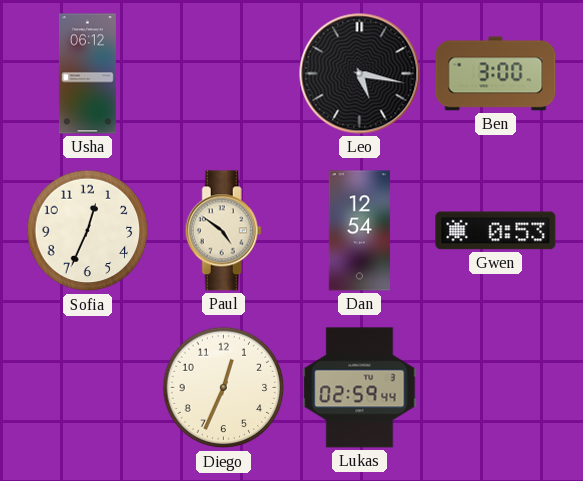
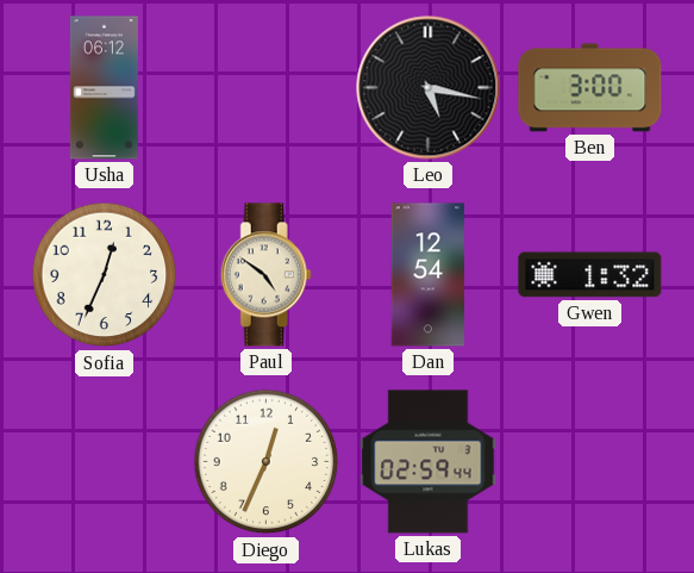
Gwen: 0:53 -> 1:32 (590, 275)
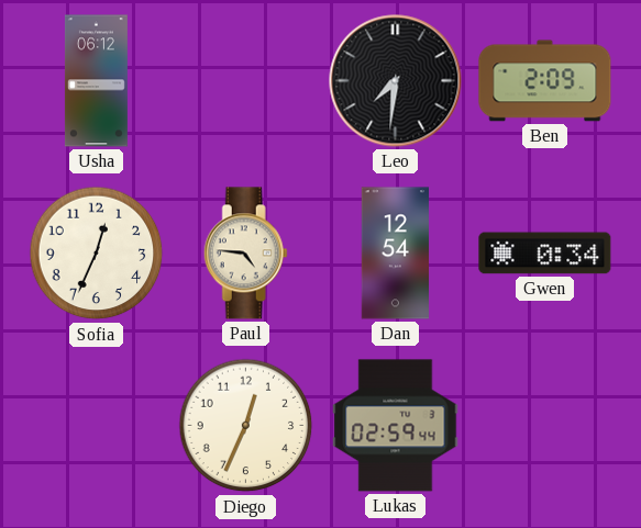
Leo: 5:17 -> 7:31 (396, 81)
Ben: 3:00 -> 2:09 (545, 81)
Paul: 4:51 -> 4:46 (245, 254)
Gwen: 1:32 -> 0:34 (545, 254)
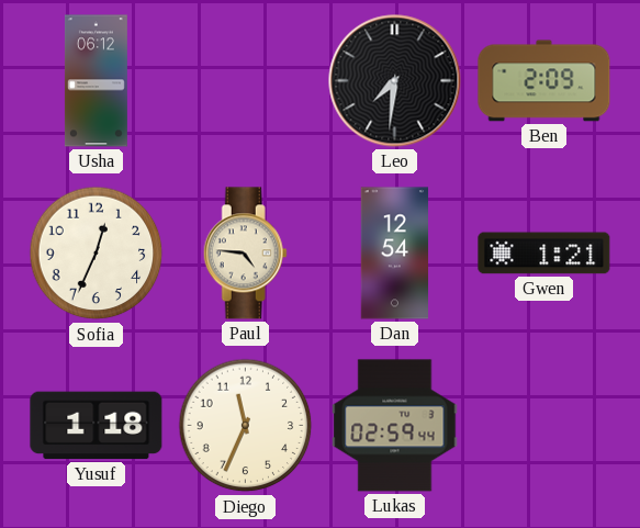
Gwen: 0:34 -> 1:21 (544, 254)
Yusuf: none -> 1:18 (97, 426)
Diego: 12:34 -> 11:34 (246, 426)
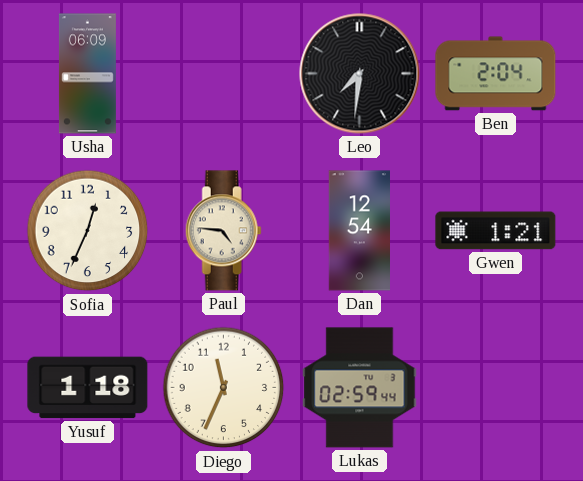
Usha: 06:12 -> 06:09 (87, 74)
Ben: 2:09 -> 2:04 (496, 74)
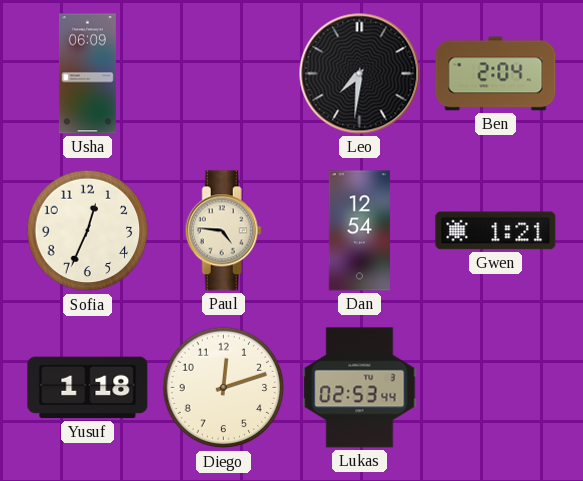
Diego: 11:34 -> 12:12 (224, 388)
Lukas: 02:59 -> 02:53 (360, 388)
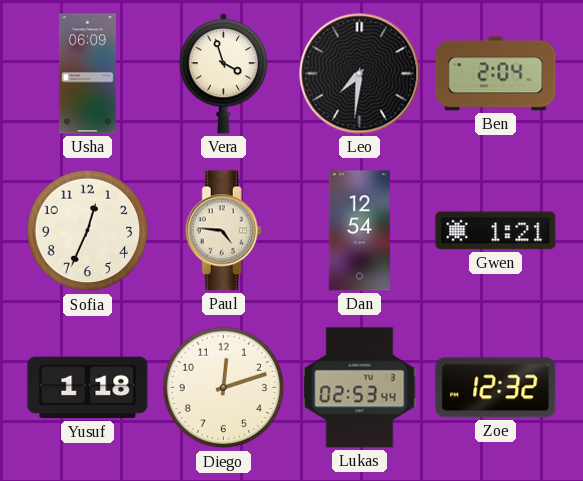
Vera: none -> 3:57 (224, 73)
Zoe: none -> 12:32 (496, 388)
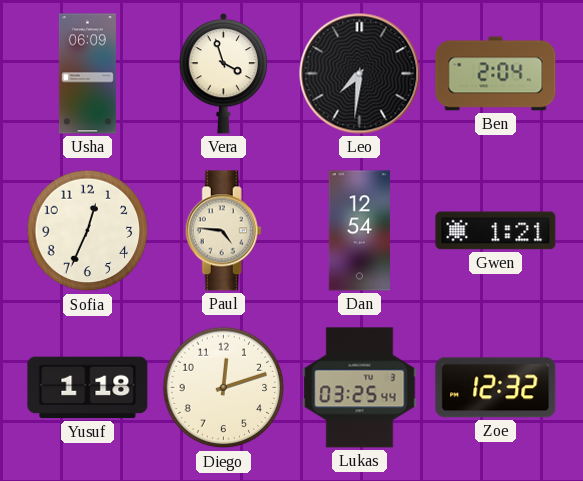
Lukas: 02:53 -> 03:25 (360, 388)
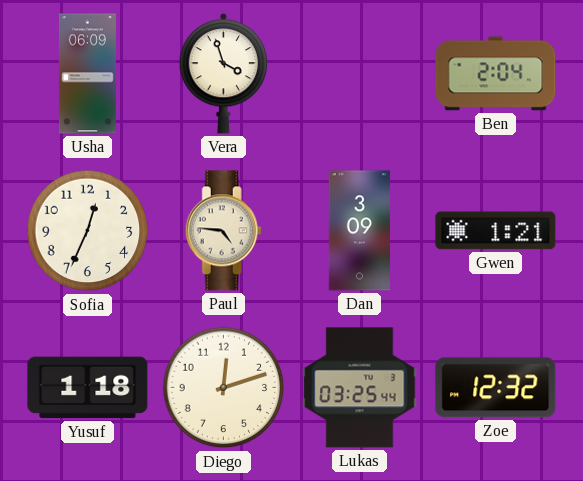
Leo: 7:31 -> none (360, 74)
Dan: 12:54 -> 3:09 (359, 231)
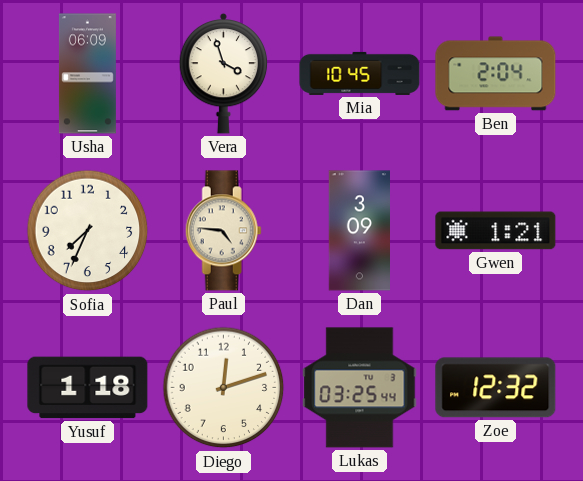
Mia: none -> 10:45 (360, 73)
Sofia: 12:34 -> 7:34 (88, 231)
